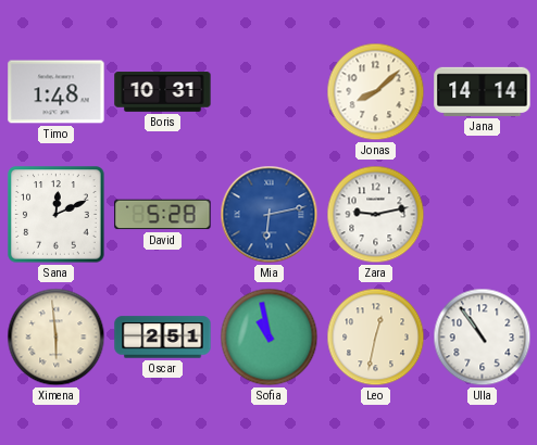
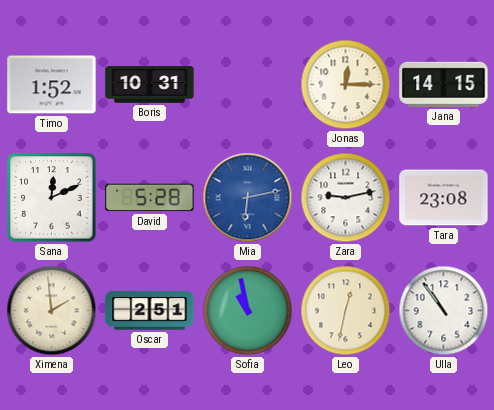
Timo: 1:48 -> 1:52 (52, 85)
Jonas: 8:08 -> 12:15 (346, 85)
Jana: 14:14 -> 14:15 (444, 84)
Tara: none -> 23:08 (444, 198)
Ximena: 5:59 -> 1:59 (52, 311)
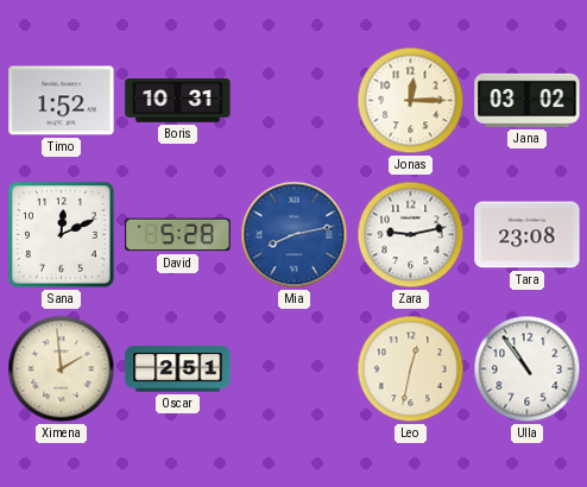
Jana: 14:15 -> 03:02 (528, 100)
Mia: 6:13 -> 8:13 (295, 235)
Sofia: 10:58 -> none (248, 311)
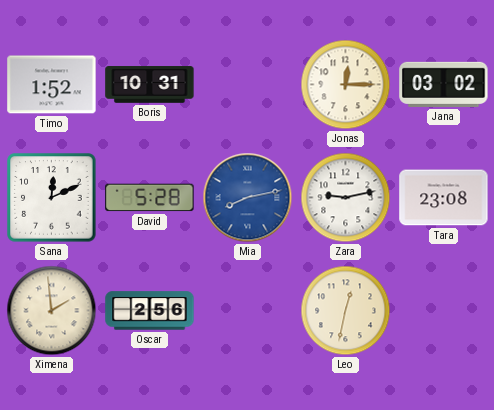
Oscar: 2:51 -> 2:56 (150, 311)
Ulla: 10:54 -> none (528, 369)
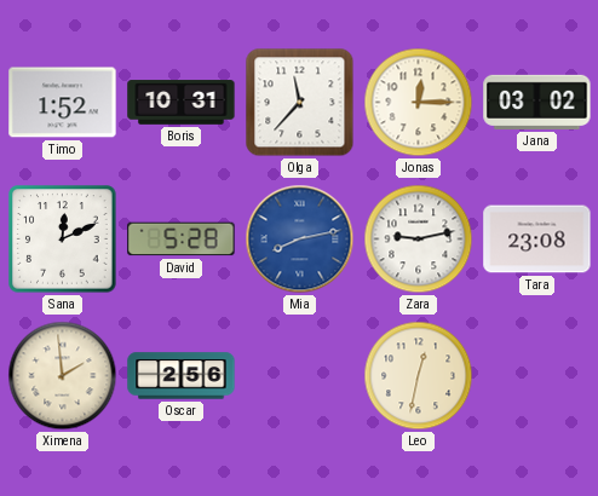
Olga: none -> 11:37 (300, 103)
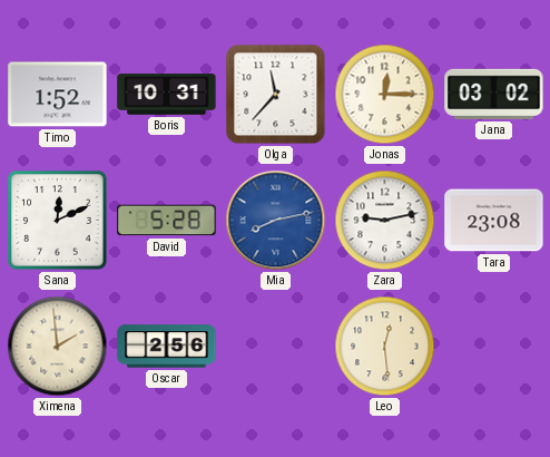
Leo: 12:32 -> 12:29 (385, 347)
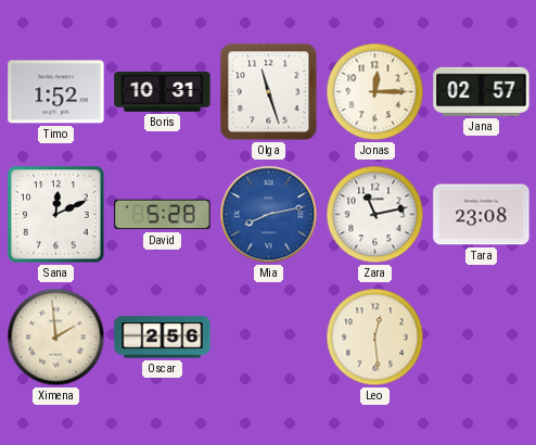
Olga: 11:37 -> 11:27 (269, 92)
Jana: 03:02 -> 02:57 (482, 91)
Zara: 9:13 -> 11:13 (375, 215)
